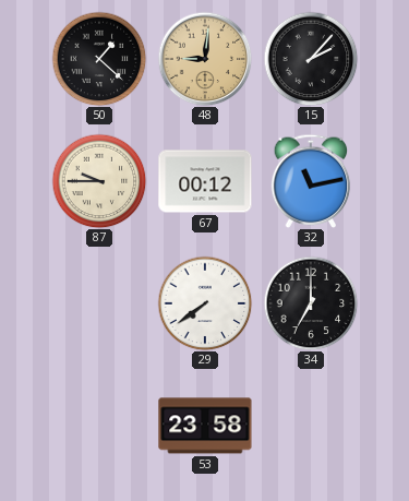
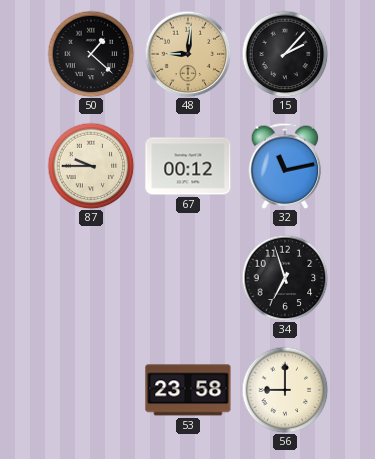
29: 7:39 -> none (205, 303)
34: 7:00 -> 6:57 (285, 278)
56: none -> 9:00 (285, 390)
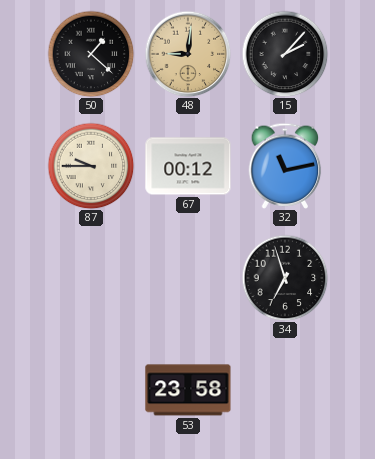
56: 9:00 -> none (285, 390)
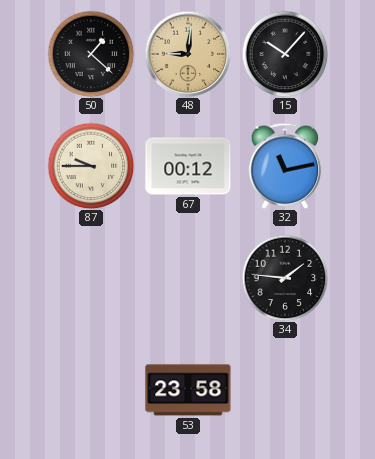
15: 2:07 -> 10:07 (285, 54)
34: 6:57 -> 1:46 (285, 278)
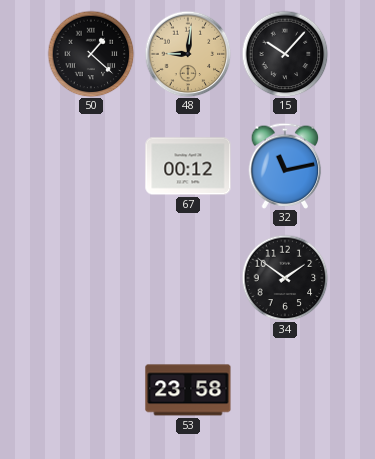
87: 9:45 -> none (91, 166)
34: 1:46 -> 1:51 (285, 278)
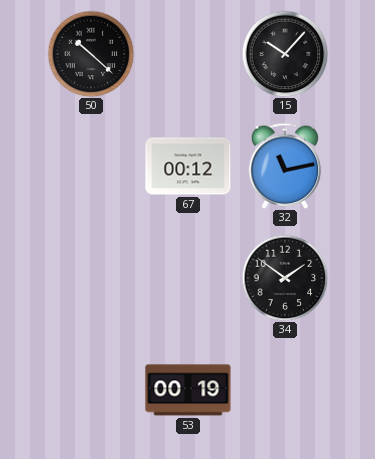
50: 1:22 -> 10:22 (91, 54)
48: 9:01 -> none (188, 54)
53: 23:58 -> 00:19 (188, 390)
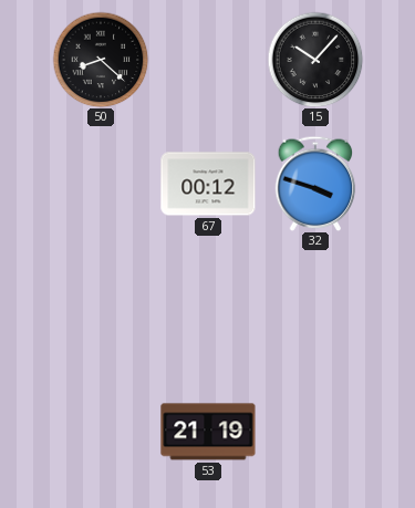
50: 10:22 -> 8:22 (101, 60)
32: 11:13 -> 3:48 (315, 184)
34: 1:51 -> none (285, 278)
53: 00:19 -> 21:19 (208, 432)
